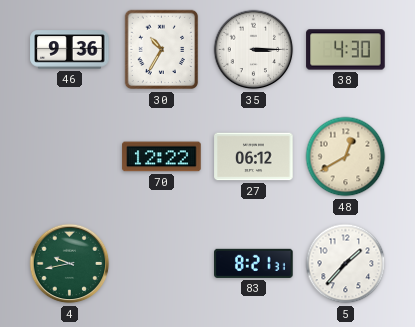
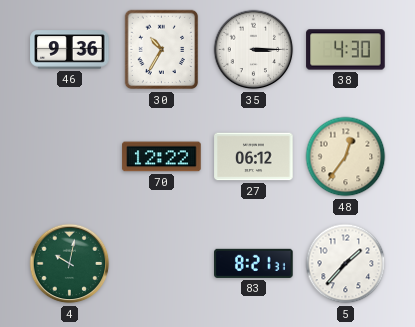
48: 12:40 -> 12:36 (346, 157)
4: 9:43 -> 10:02 (70, 264)
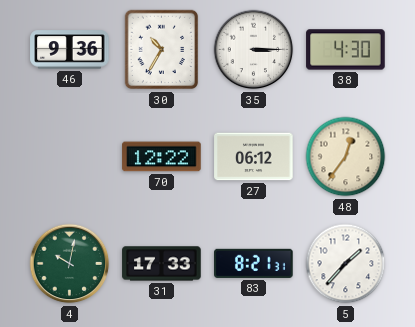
31: none -> 17:33 (162, 264)
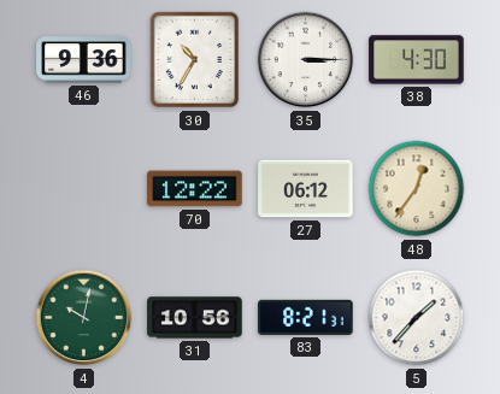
31: 17:33 -> 10:56 (195, 318)
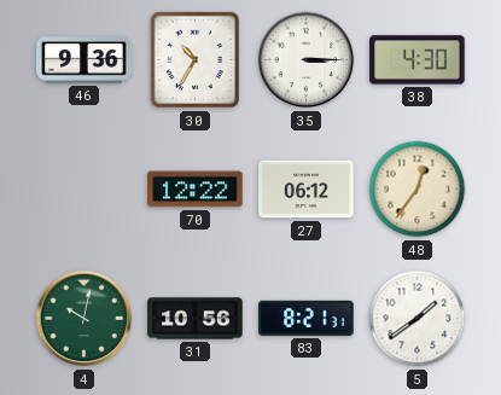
5: 1:37 -> 1:39 (418, 319)
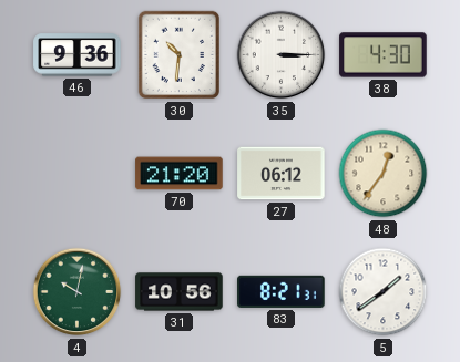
30: 10:35 -> 10:31 (180, 55)
70: 12:22 -> 21:20 (180, 174)
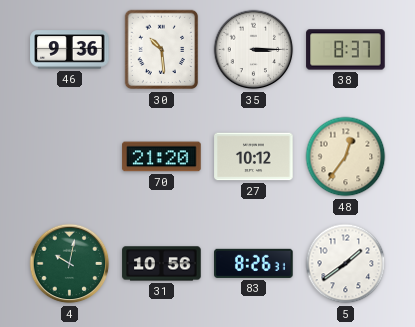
30: 10:31 -> 10:29 (162, 50)
38: 4:30 -> 8:37 (346, 50)
27: 06:12 -> 10:12 (254, 157)
83: 8:21 -> 8:26 (254, 263)
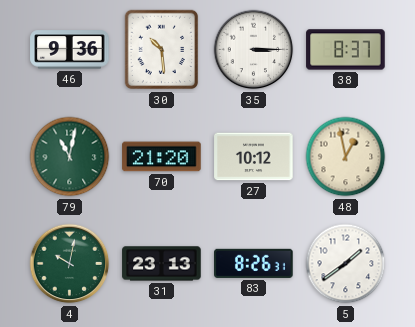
79: none -> 11:02 (70, 157)
48: 12:36 -> 12:58 (346, 157)
31: 10:56 -> 23:13 (162, 264)
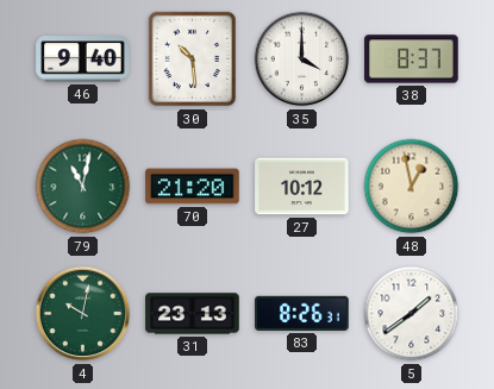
46: 9:36 -> 9:40 (83, 59)
35: 3:15 -> 4:00 (302, 59)
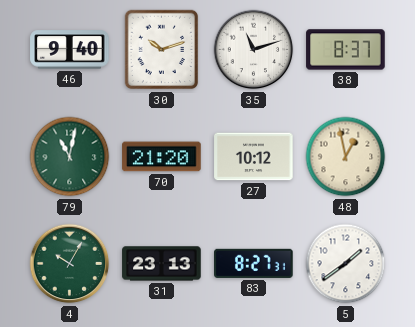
30: 10:29 -> 10:12 (162, 50)
35: 4:00 -> 11:12 (254, 50)
4: 10:02 -> 10:05 (70, 264)
83: 8:26 -> 8:27 (254, 263)
